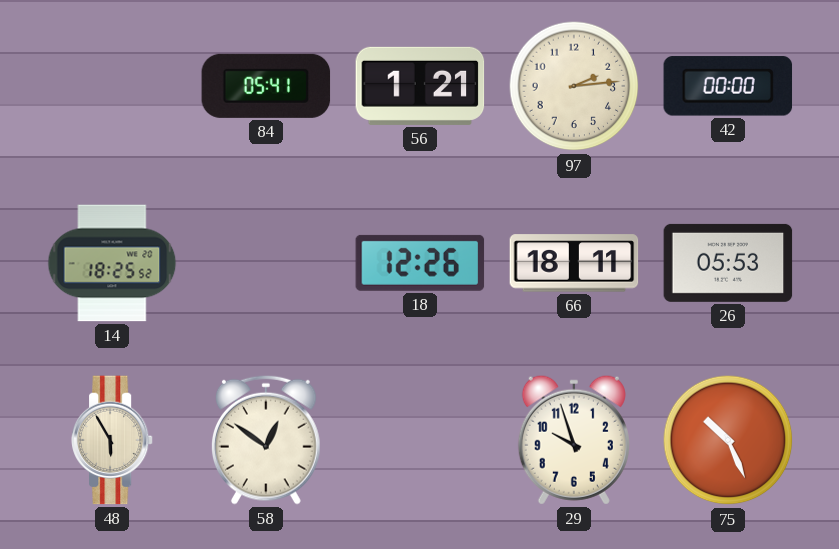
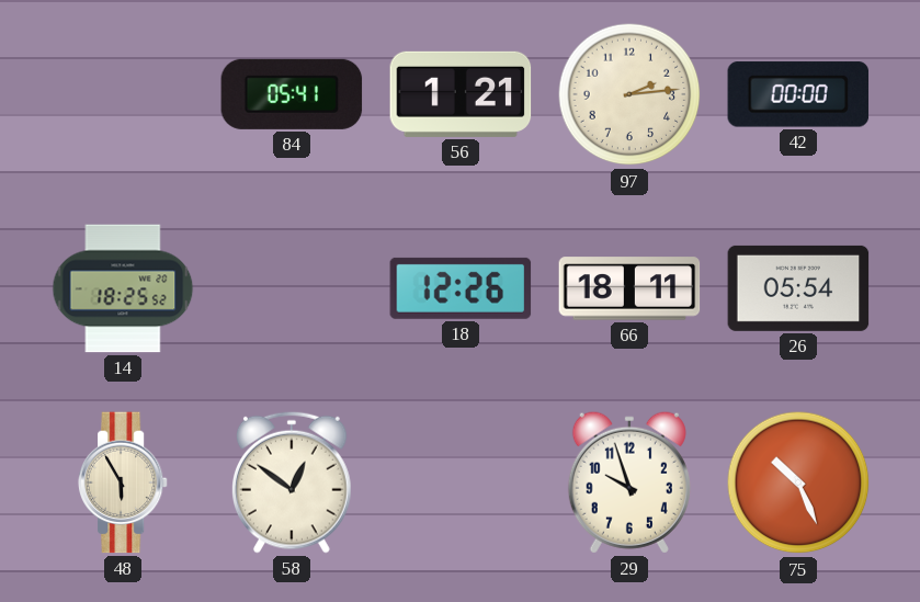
26: 05:53 -> 05:54 (798, 288)
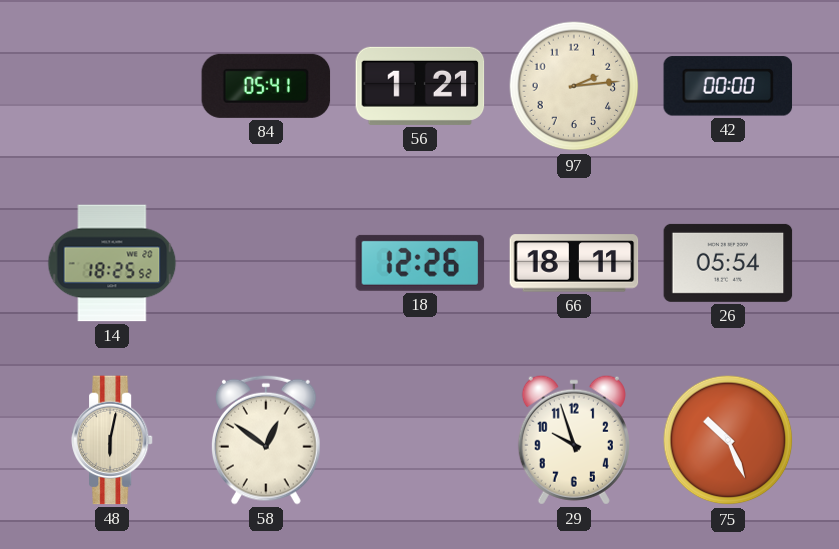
48: 5:55 -> 6:02 (112, 440)
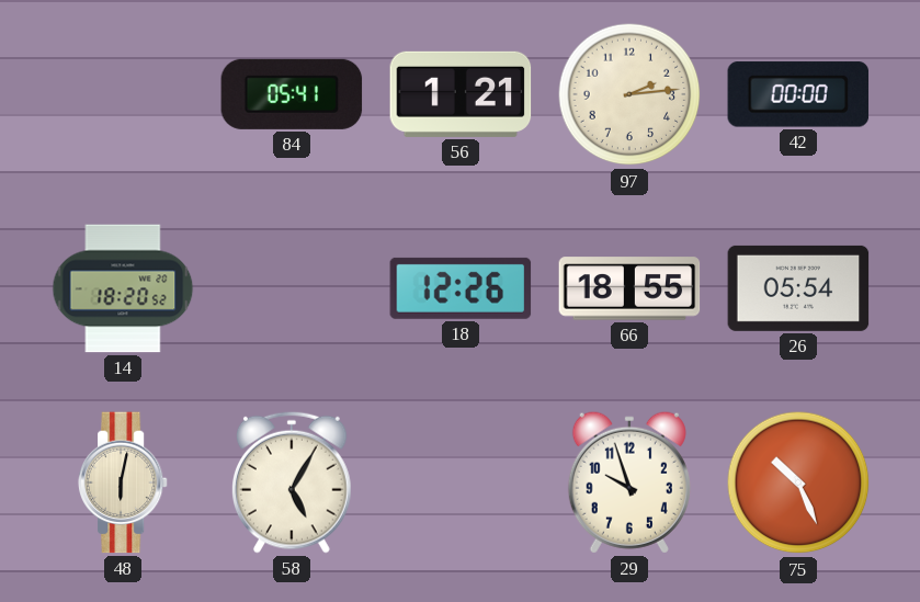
14: 18:25 -> 18:20 (123, 288)
66: 18:11 -> 18:55 (629, 288)
58: 12:51 -> 5:05 (292, 482)
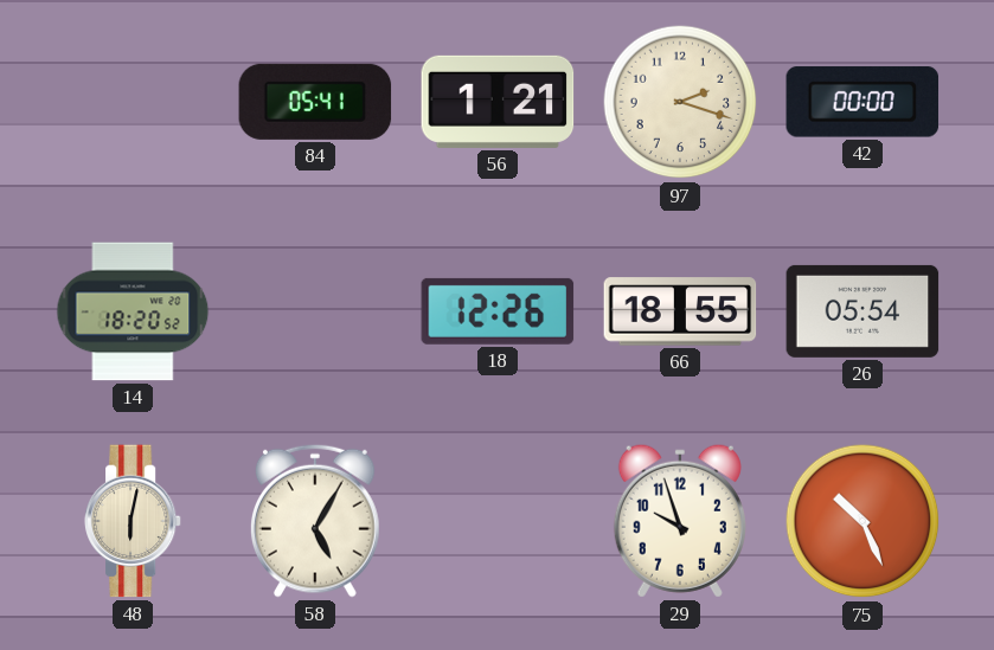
97: 2:14 -> 2:18 (680, 102)
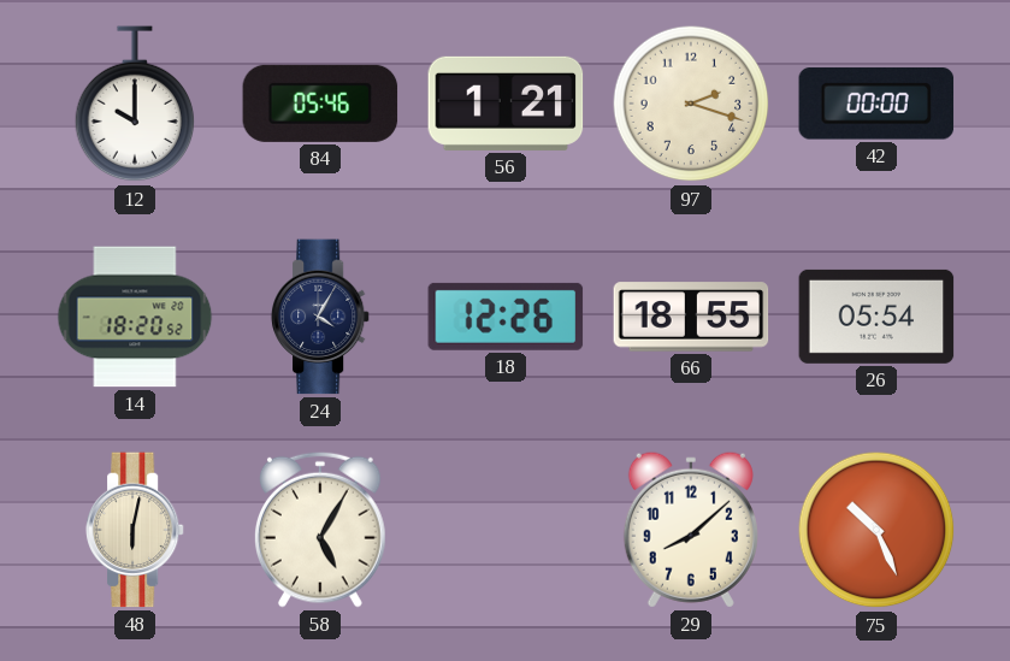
12: none -> 10:00 (135, 105)
84: 05:41 -> 05:46 (320, 104)
24: none -> 4:05 (320, 317)
29: 9:57 -> 8:08 (691, 530)
